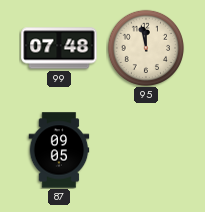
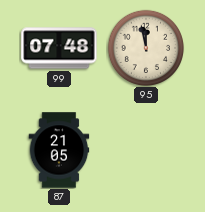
87: 09:05 -> 21:05 (59, 150)
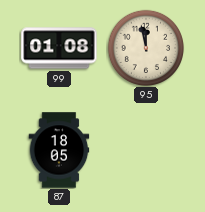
99: 07:48 -> 01:08 (59, 48)
87: 21:05 -> 18:05 (59, 150)
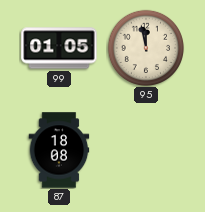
99: 01:08 -> 01:05 (59, 48)
87: 18:05 -> 18:08 (59, 150)
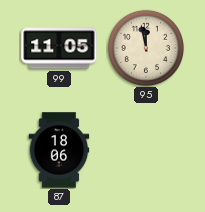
99: 01:05 -> 11:05 (59, 48)
87: 18:08 -> 18:06 (59, 150)
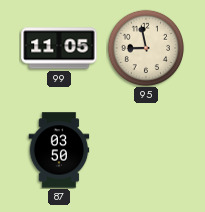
95: 11:58 -> 8:58 (146, 48)
87: 18:06 -> 03:50 (59, 150)
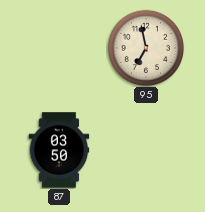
99: 11:05 -> none (59, 48)
95: 8:58 -> 6:58 (146, 48)
